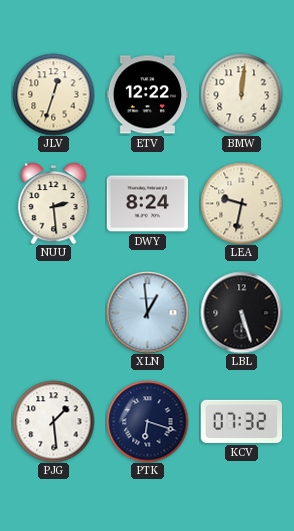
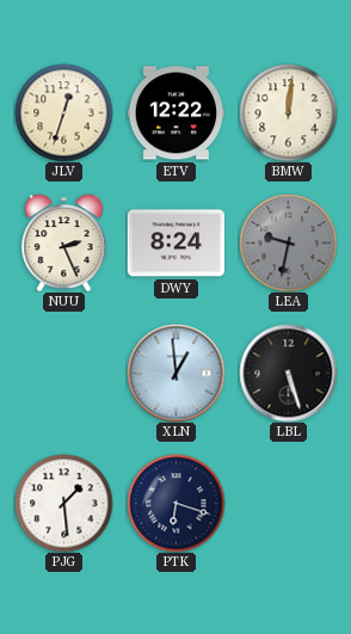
NUU: 2:29 -> 2:26 (64, 244)
LEA dial: cream -> grey (288, 242)
KCV: 07:32 -> none (241, 421)
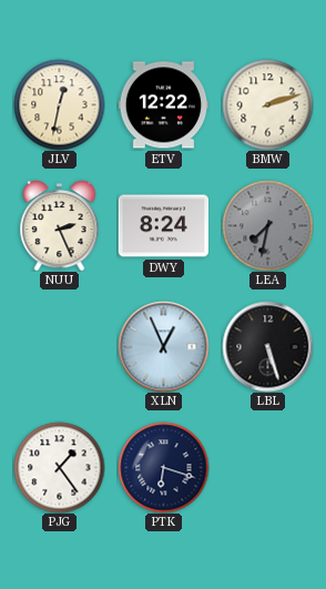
JLV: 12:33 -> 12:32 (59, 104)
BMW: 12:01 -> 2:12 (267, 104)
LEA: 9:32 -> 7:32 (267, 225)
XLN: 12:59 -> 12:56 (163, 346)
PJG: 1:29 -> 1:24 (59, 467)
